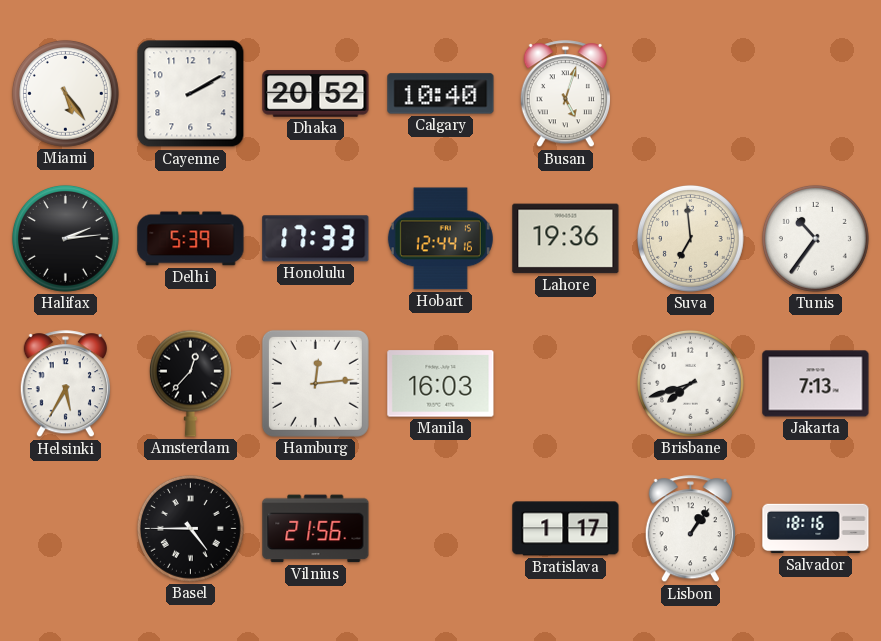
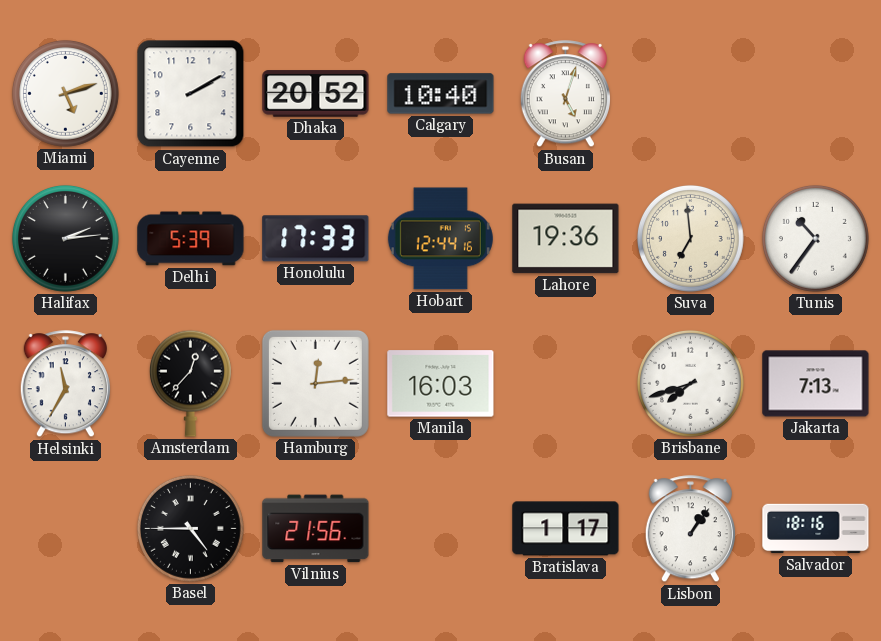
Miami: 5:24 -> 5:12 (65, 93)
Helsinki: 5:35 -> 11:35 (65, 384)
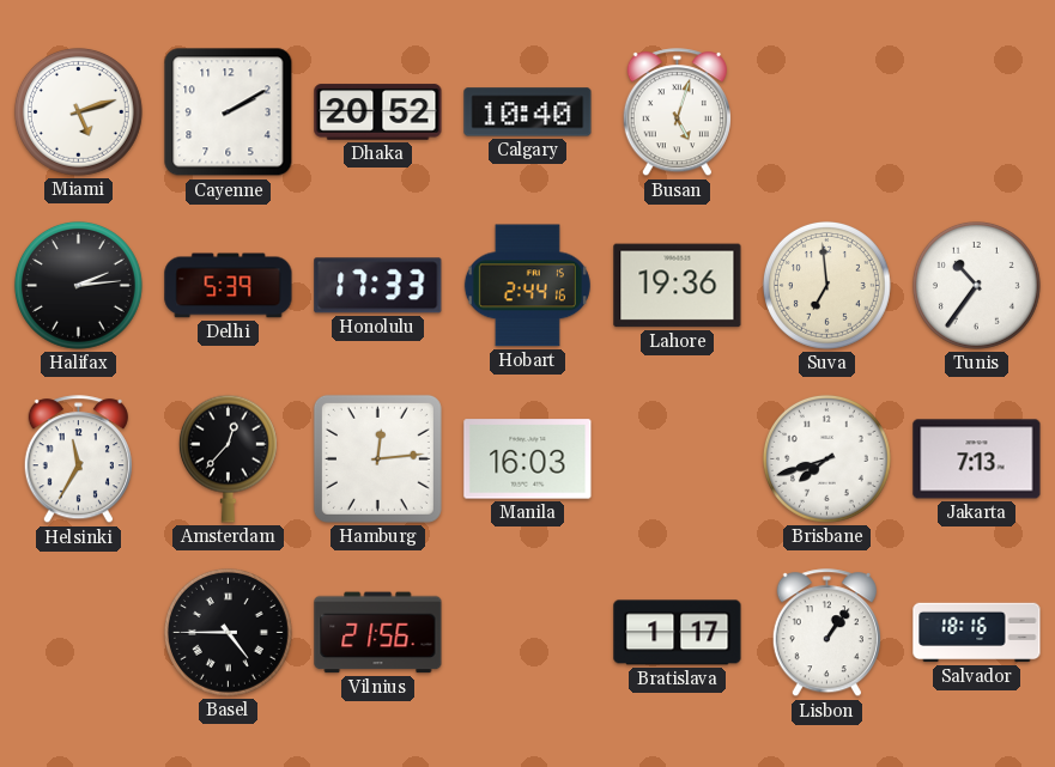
Hobart: 12:44 -> 2:44 (527, 286)
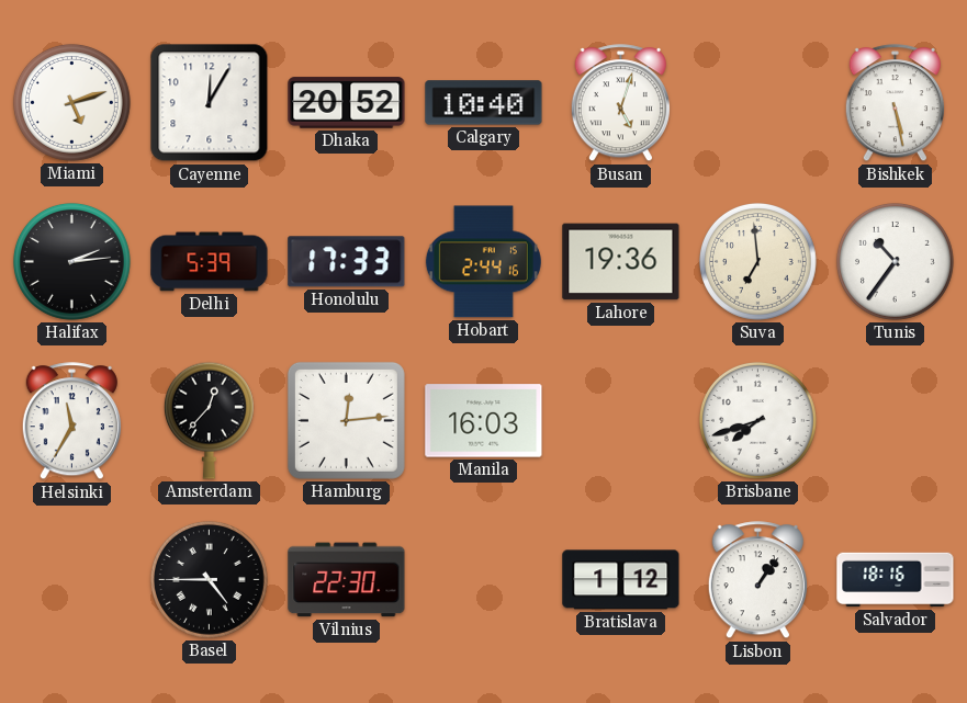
Cayenne: 2:10 -> 12:05 (210, 103)
Bishkek: none -> 5:28 (895, 103)
Jakarta: 7:13 -> none (977, 459)
Vilnius: 21:56 -> 22:30 (347, 580)
Bratislava: 1:17 -> 1:12 (621, 580)
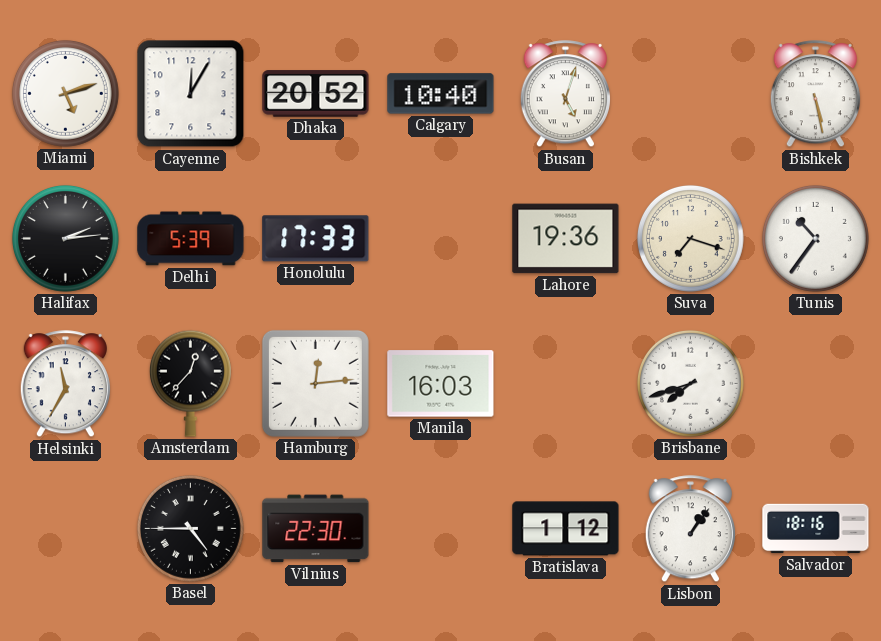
Hobart: 2:44 -> none (483, 262)
Suva: 6:59 -> 7:18 (690, 238)
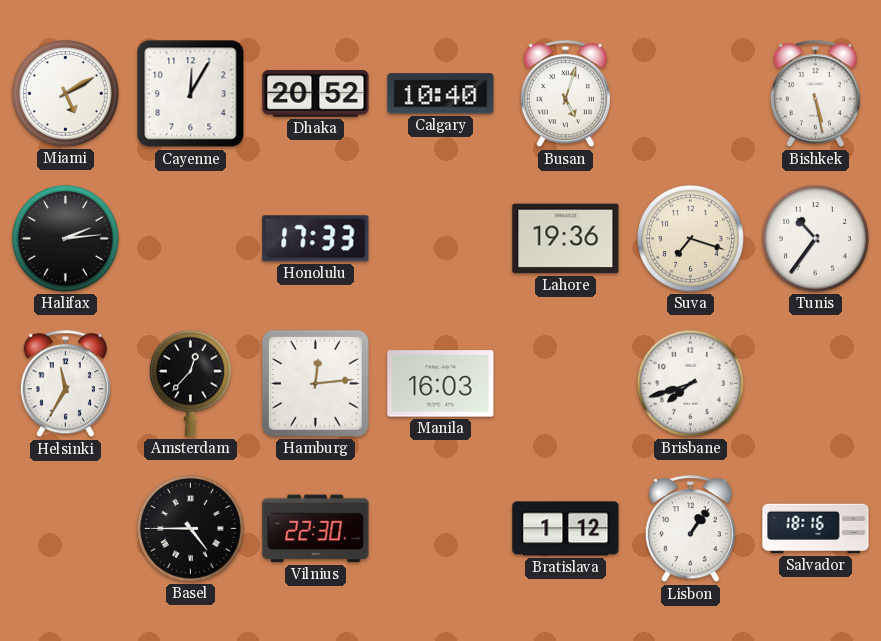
Miami: 5:12 -> 5:10 (65, 93)
Delhi: 5:39 -> none (191, 239)
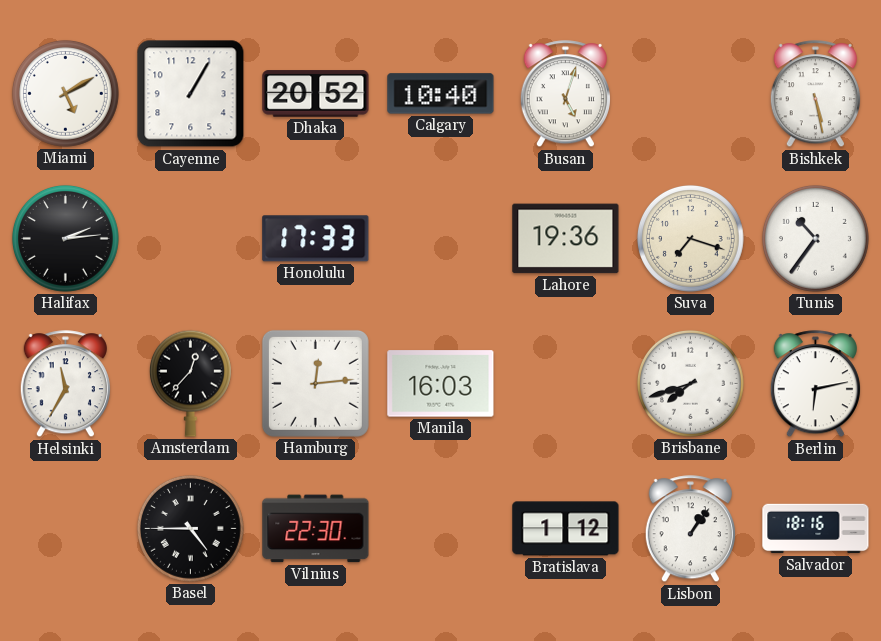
Cayenne: 12:05 -> 1:05 (191, 94)
Berlin: none -> 6:13 (815, 384)
